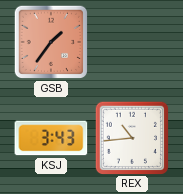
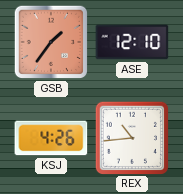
ASE: none -> 12:10 (132, 42)
KSJ: 3:43 -> 4:26 (51, 138)
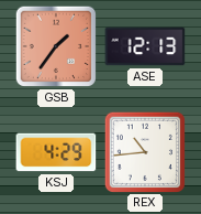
ASE: 12:10 -> 12:13 (145, 46)
KSJ: 4:26 -> 4:29 (56, 152)
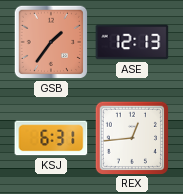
KSJ: 4:29 -> 6:31 (51, 138)
REX: 10:44 -> 12:44 (131, 137)
